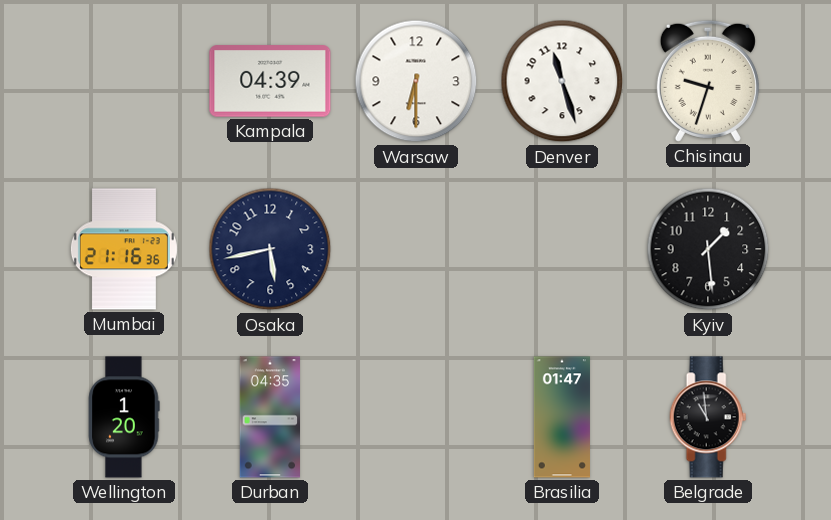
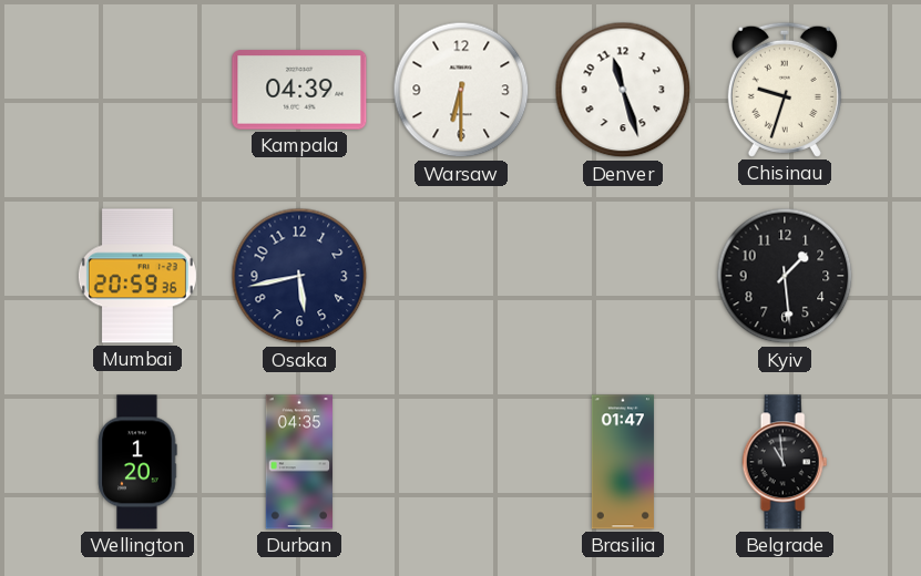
Mumbai: 21:16 -> 20:59 (137, 276)
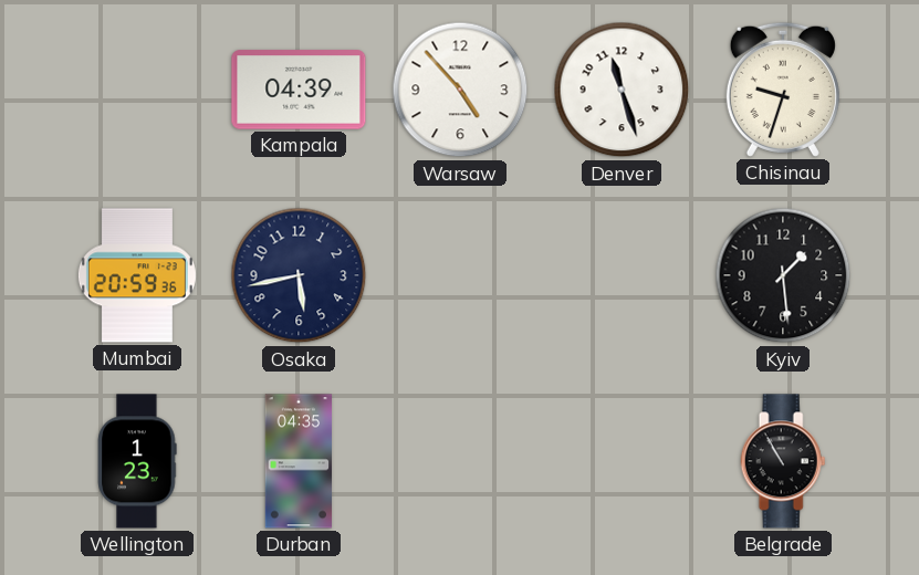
Warsaw: 6:30 -> 4:53 (460, 90)
Wellington: 1:20 -> 1:23 (137, 461)
Brasilia: 01:47 -> none (623, 462)
Belgrade: 10:59 -> 10:55 (783, 461)
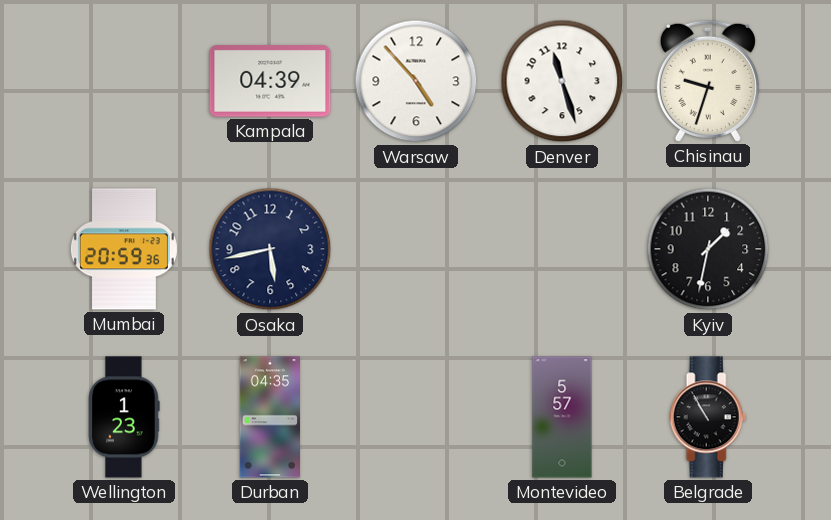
Kyiv: 1:29 -> 1:32 (708, 249)
Montevideo: none -> 5:57 (562, 417)
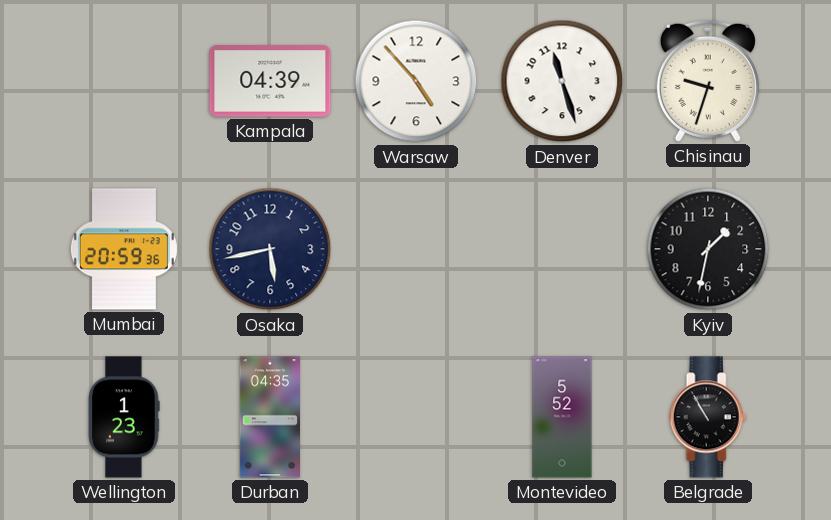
Montevideo: 5:57 -> 5:52 (562, 417)
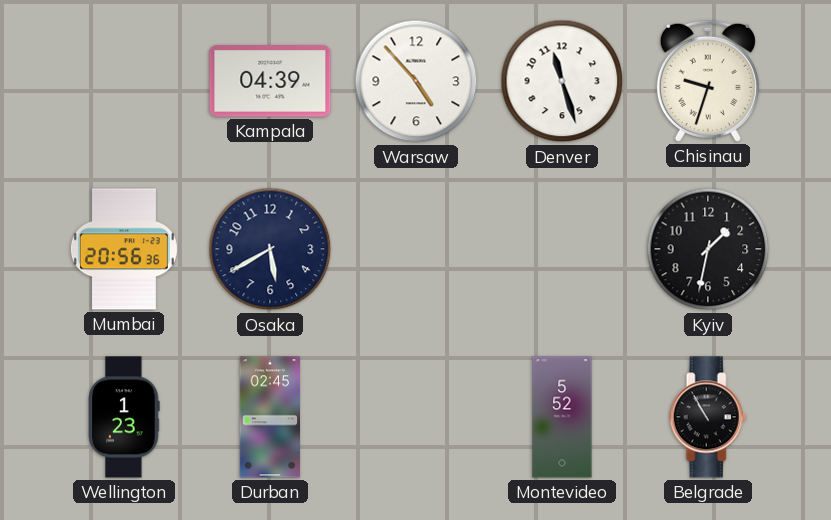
Mumbai: 20:59 -> 20:56 (124, 249)
Osaka: 5:43 -> 5:40 (270, 249)
Durban: 04:35 -> 02:45 (270, 417)
